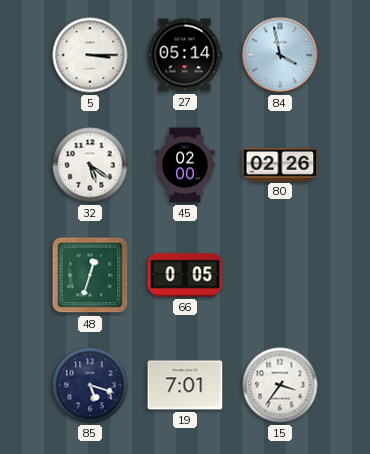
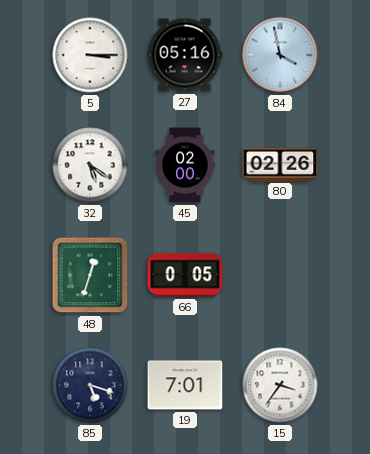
27: 05:14 -> 05:16 (185, 55)
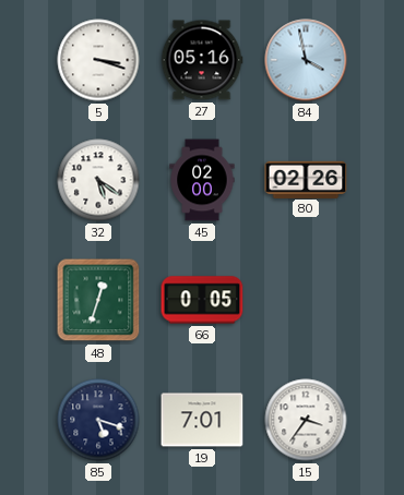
5: 3:15 -> 3:18 (98, 60)
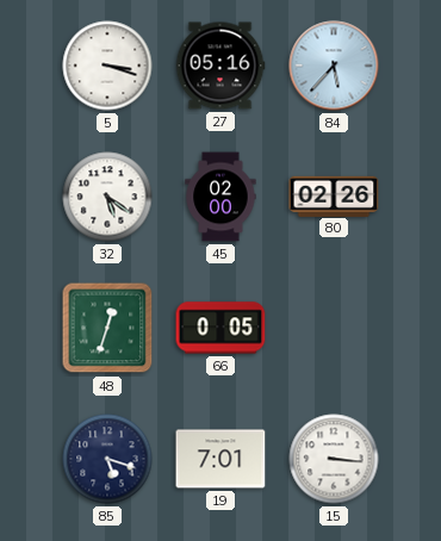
84: 3:58 -> 5:37 (334, 66)
15: 3:36 -> 3:16 (334, 459)
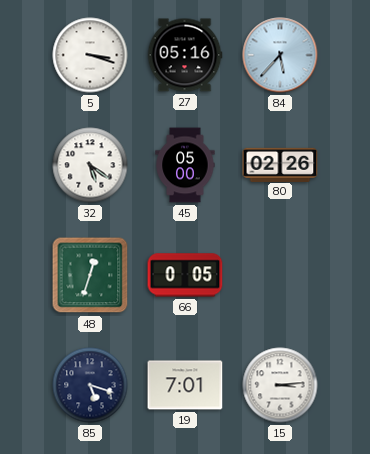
45: 02:00 -> 05:00 (185, 165)
15: 3:16 -> 3:14 (280, 385)
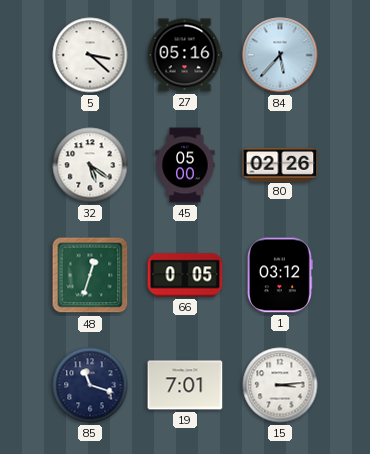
5: 3:18 -> 3:22 (90, 55)
1: none -> 03:12 (280, 275)
85: 5:18 -> 11:18 (90, 385)
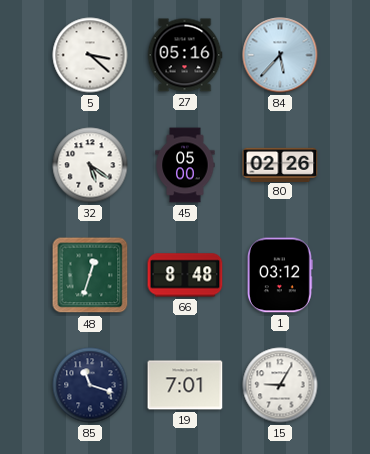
66: 0:05 -> 8:48 (185, 275)
15: 3:14 -> 9:05 (280, 385)
